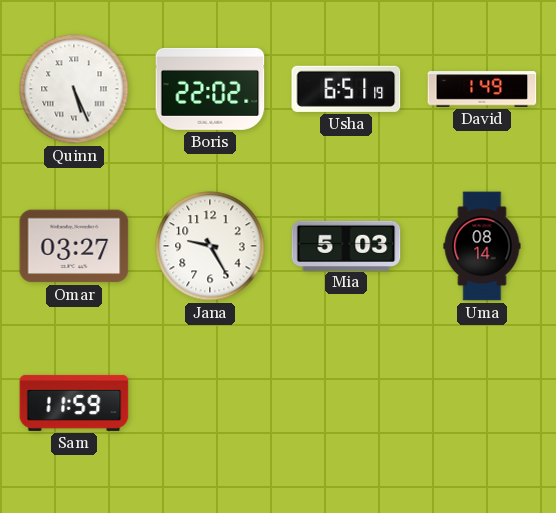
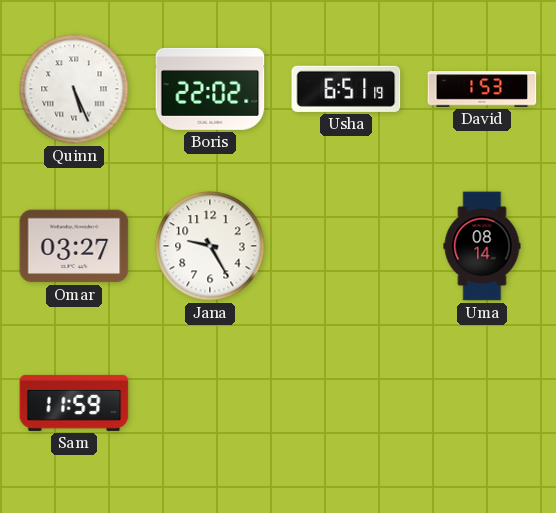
David: 1:49 -> 1:53 (482, 89)
Mia: 5:03 -> none (346, 245)
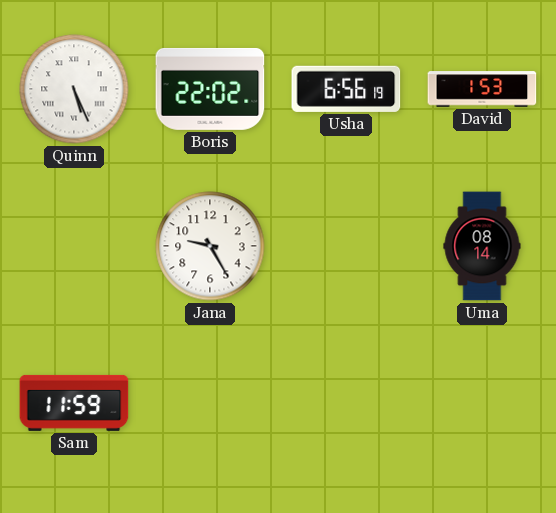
Usha: 6:51 -> 6:56 (346, 89)
Omar: 03:27 -> none (74, 246)
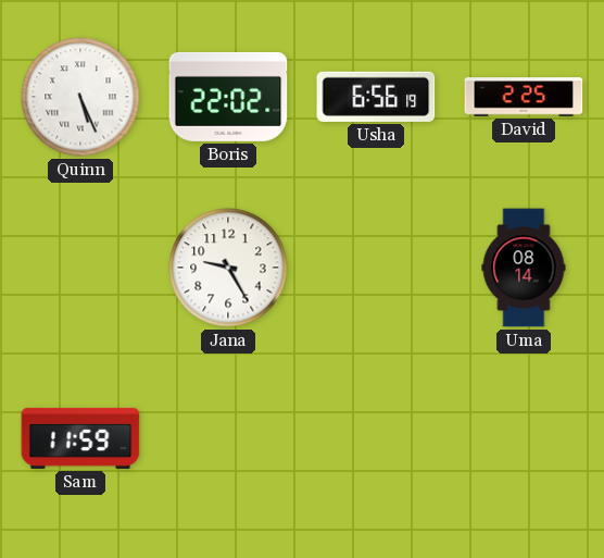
David: 1:53 -> 2:25 (524, 97)
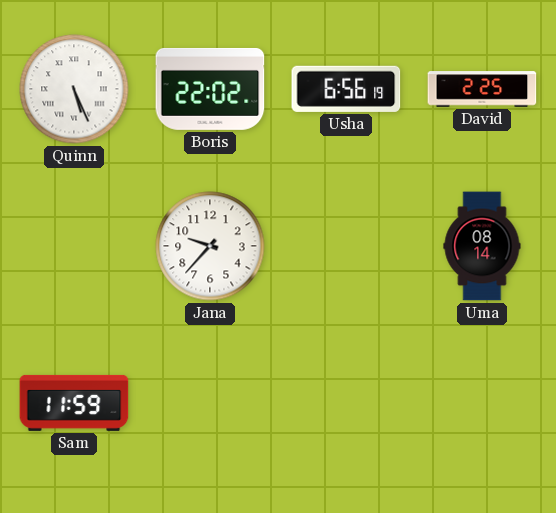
Jana: 9:25 -> 9:37 (210, 246)
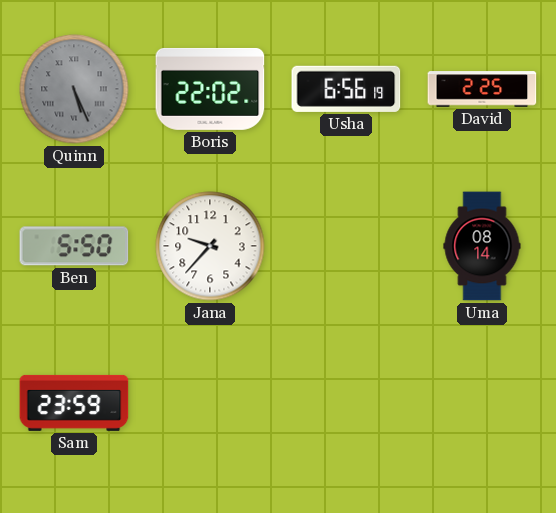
Quinn dial: white -> grey (74, 89)
Ben: none -> 5:50 (74, 246)
Sam: 11:59 -> 23:59 (74, 403)
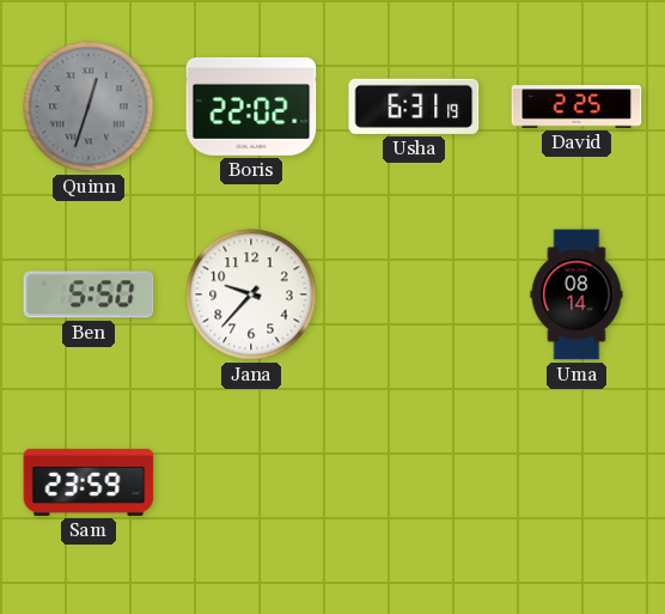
Quinn: 5:26 -> 12:33 (89, 107)
Usha: 6:56 -> 6:31 (414, 107)
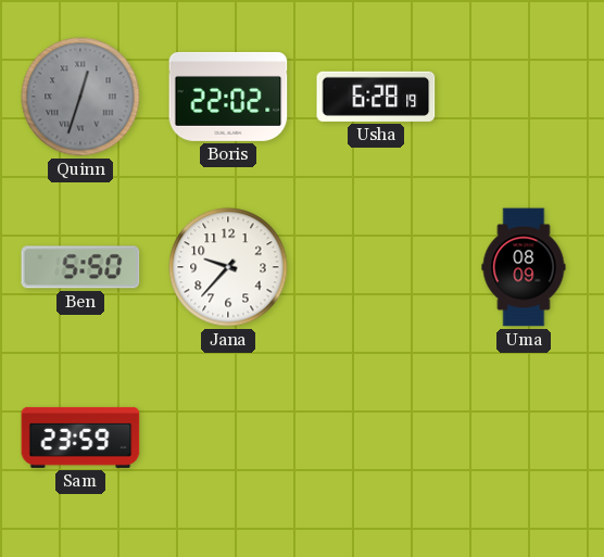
Usha: 6:31 -> 6:28 (376, 97)
David: 2:25 -> none (576, 107)
Uma: 08:14 -> 08:09 (524, 267)
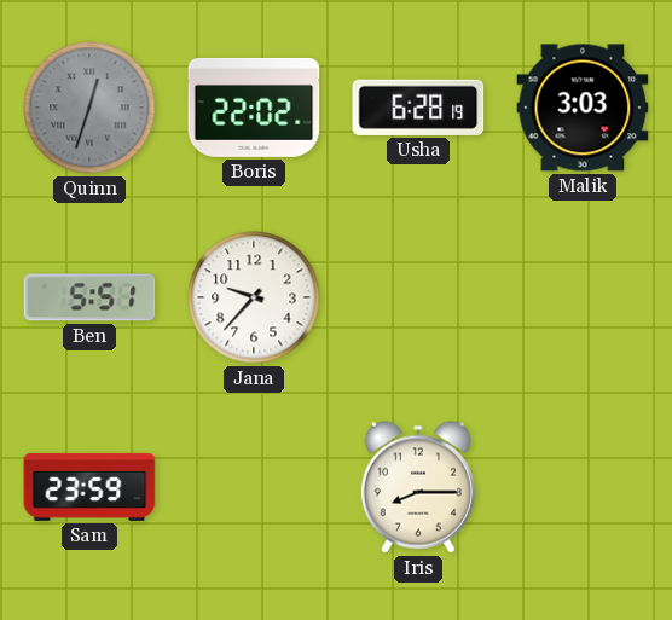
Malik: none -> 3:03 (583, 108)
Ben: 5:50 -> 5:51 (89, 297)
Uma: 08:09 -> none (524, 267)
Iris: none -> 8:15 (418, 487)
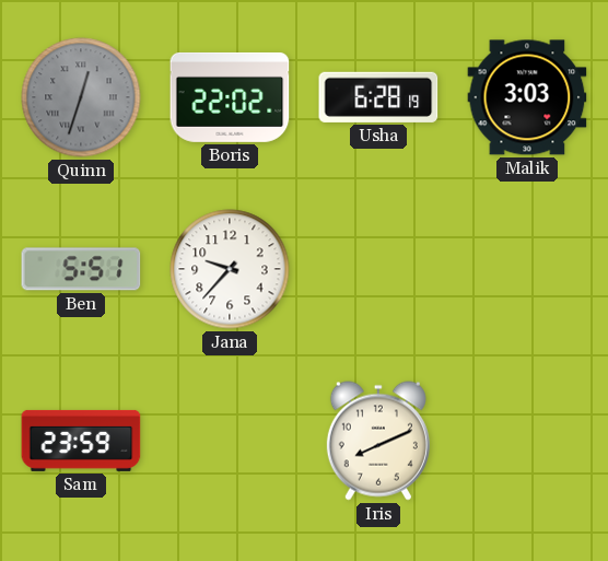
Iris: 8:15 -> 8:11 (378, 441)
